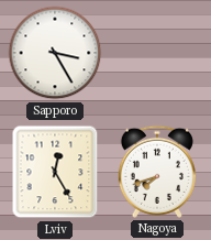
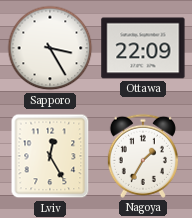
Ottawa: none -> 22:09 (143, 48)
Nagoya: 7:42 -> 1:35 (143, 156)
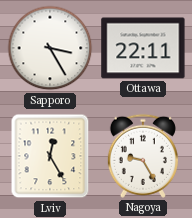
Ottawa: 22:09 -> 22:11 (143, 48)
Nagoya: 1:35 -> 9:25 (143, 156)
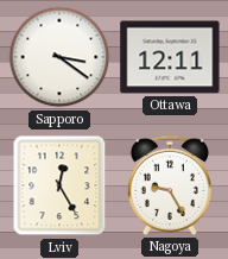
Sapporo: 3:25 -> 3:21 (59, 57)
Ottawa: 22:11 -> 12:11 (170, 57)
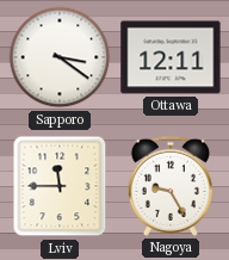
Lviv: 12:25 -> 11:45 (60, 186)
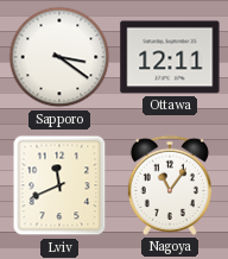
Lviv: 11:45 -> 11:41 (59, 185)
Nagoya: 9:25 -> 11:06 (170, 185)
